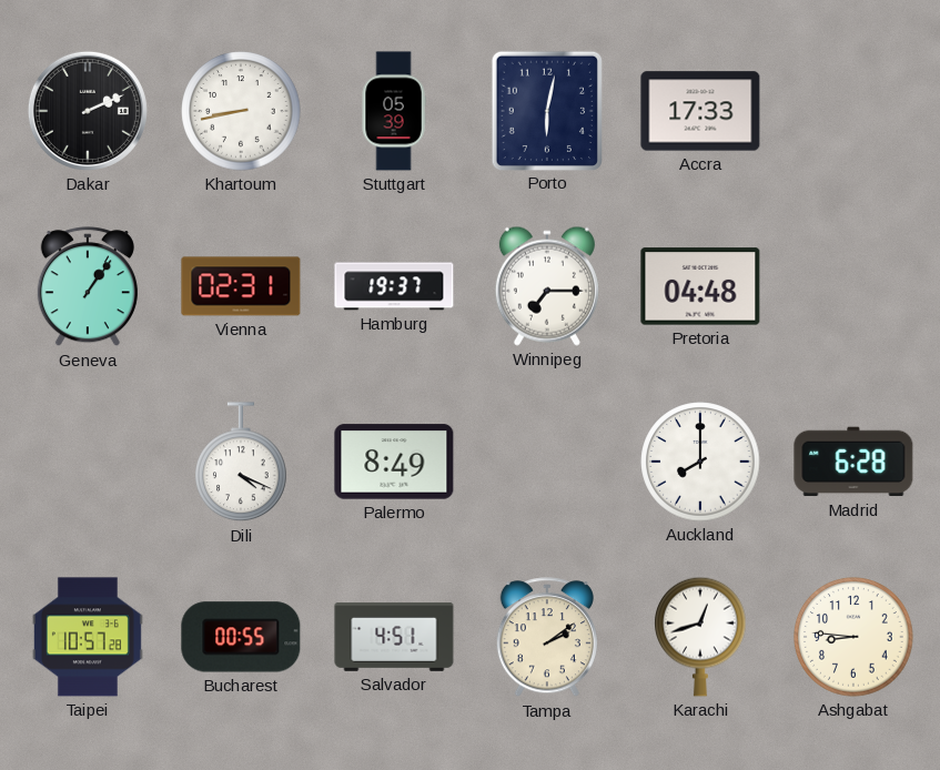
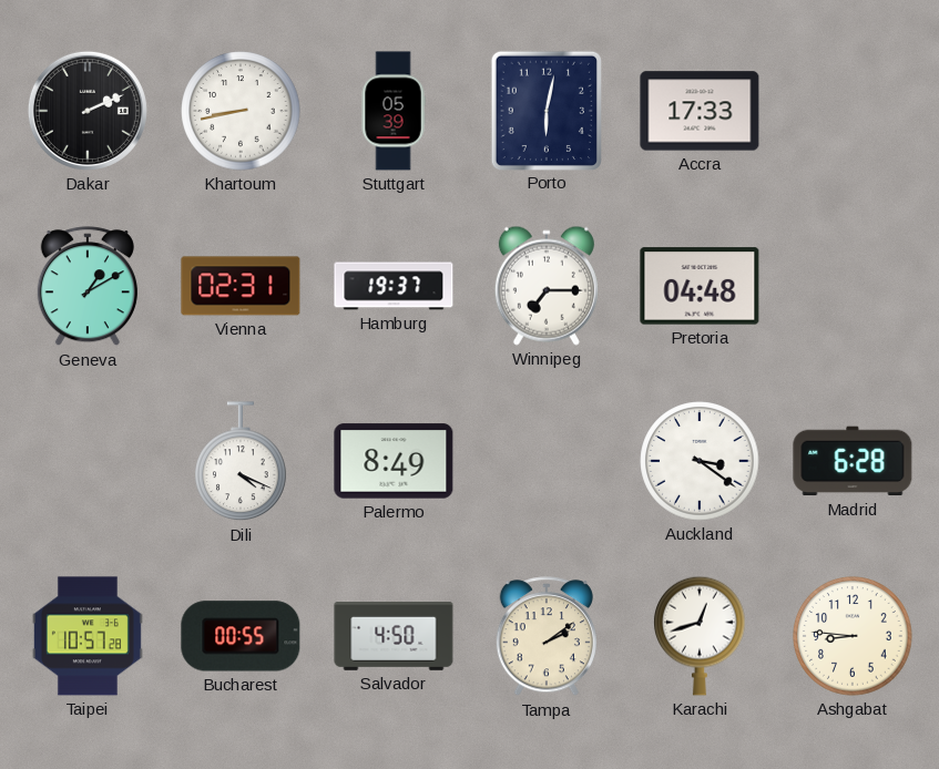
Geneva: 1:06 -> 1:10 (88, 287)
Auckland: 8:00 -> 3:21 (700, 461)
Salvador: 4:51 -> 4:50 (394, 636)
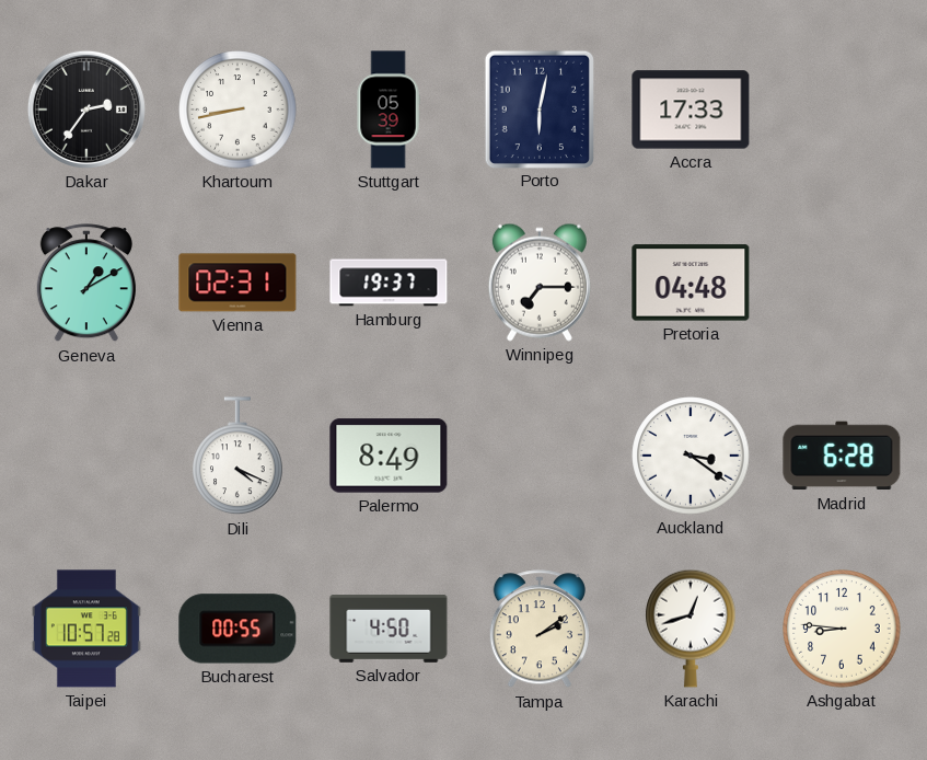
Dakar: 2:11 -> 2:36 (86, 110)
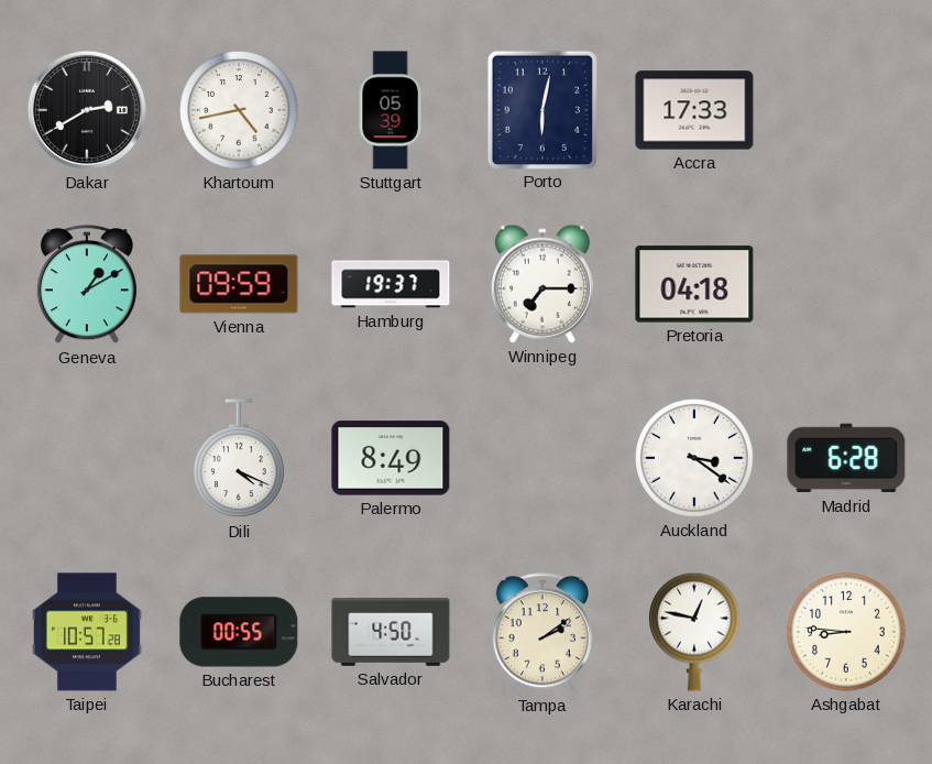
Dakar: 2:36 -> 2:40 (87, 110)
Khartoum: 8:43 -> 4:43 (239, 110)
Vienna: 02:31 -> 09:59 (239, 284)
Pretoria: 04:48 -> 04:18 (694, 284)
Karachi: 12:42 -> 12:47 (694, 632)
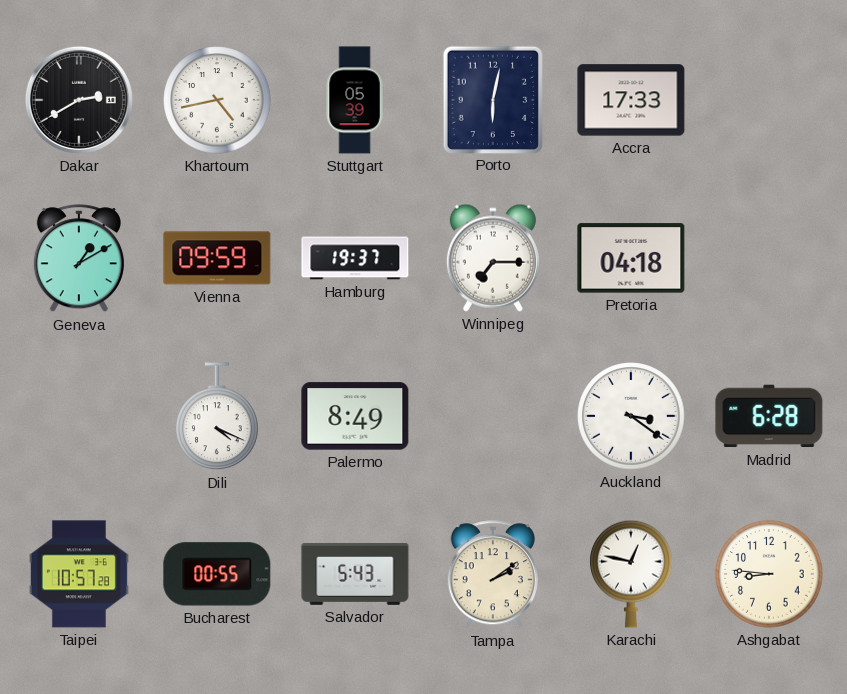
Salvador: 4:50 -> 5:43 (355, 574)
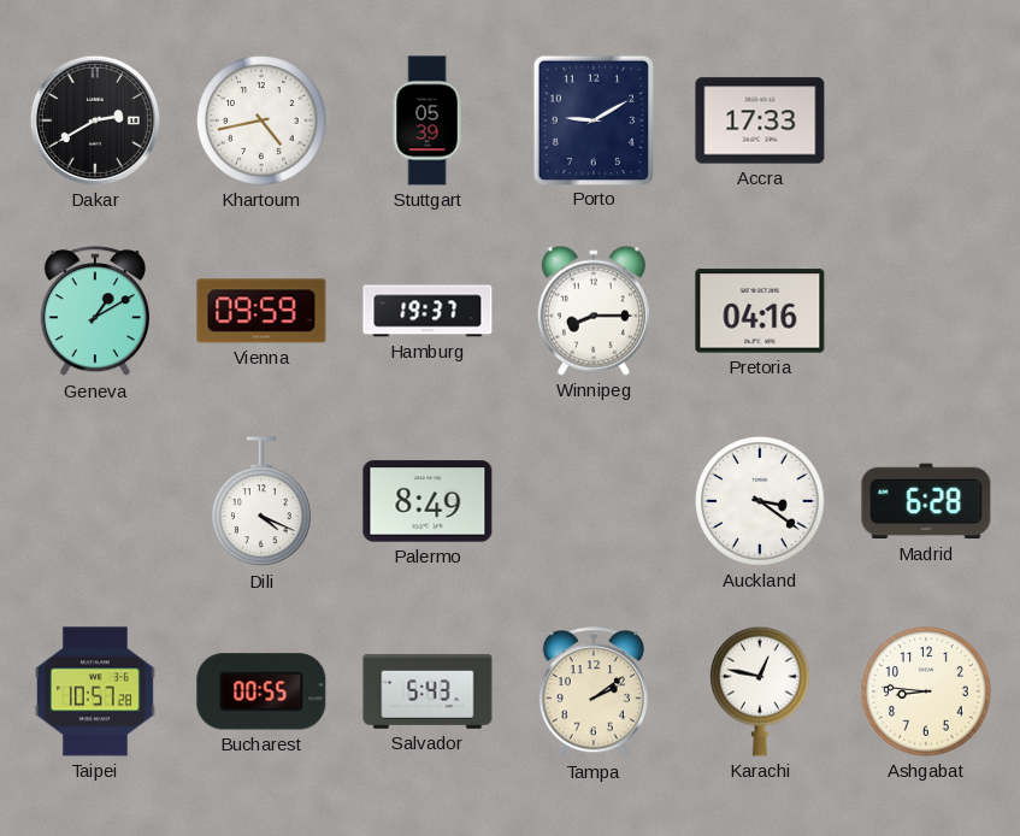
Porto: 6:02 -> 9:10 (592, 119)
Winnipeg: 7:15 -> 8:15 (594, 311)
Pretoria: 04:18 -> 04:16 (760, 311)
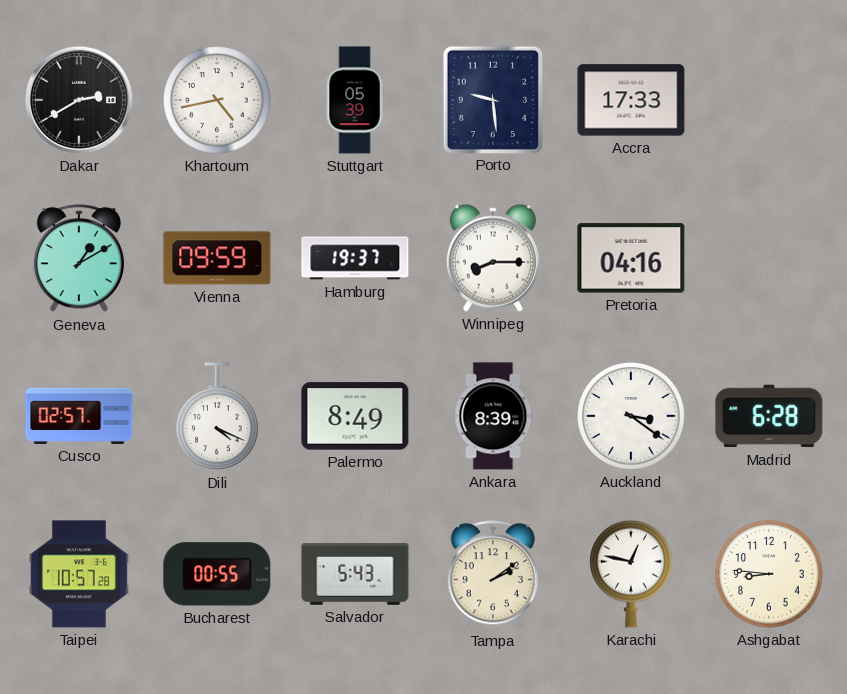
Porto: 9:10 -> 9:29 (492, 99)
Cusco: none -> 02:57 (79, 416)
Ankara: none -> 8:39 (493, 416)
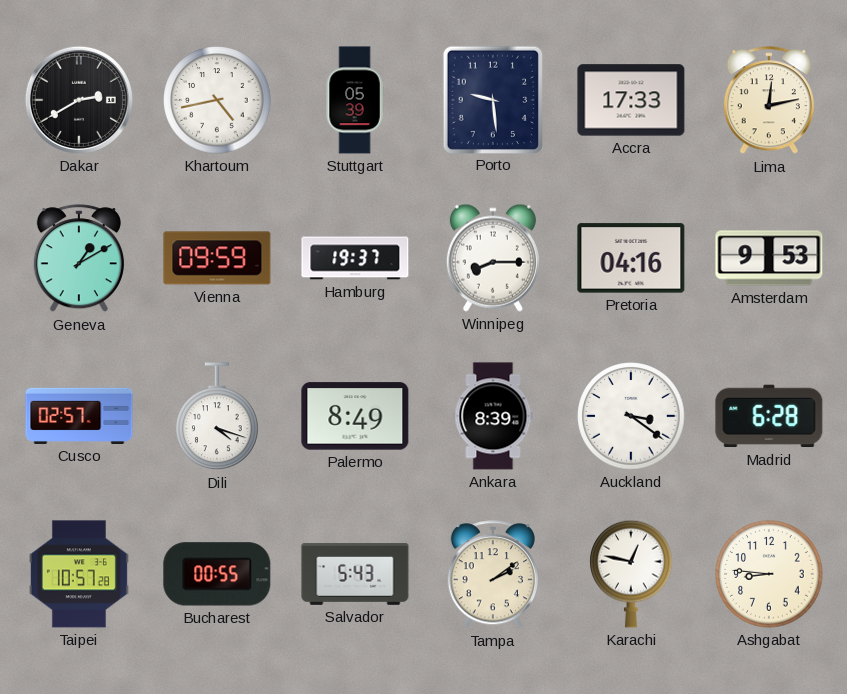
Lima: none -> 12:13 (769, 101)
Amsterdam: none -> 9:53 (769, 258)
Dili: 4:19 -> 4:18 (217, 417)
